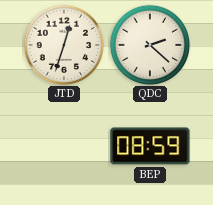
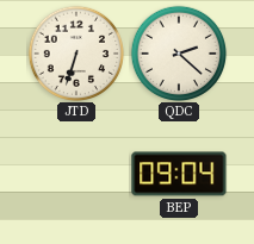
JTD: 12:33 -> 6:33 (75, 52)
BEP: 08:59 -> 09:04 (179, 174)
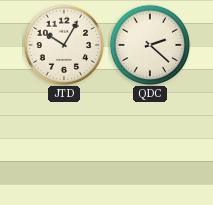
JTD: 6:33 -> 10:05 (63, 44)
BEP: 09:04 -> none (179, 174)
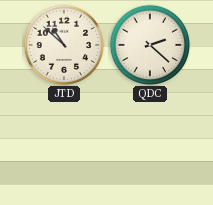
JTD: 10:05 -> 10:52 (63, 44)
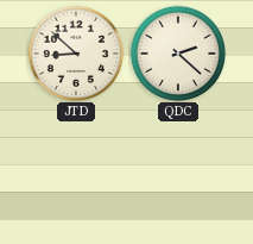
JTD: 10:52 -> 8:52 (75, 52)
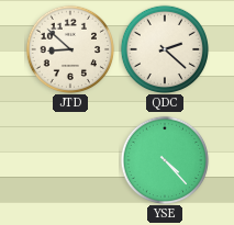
YSE: none -> 4:23 (164, 159)
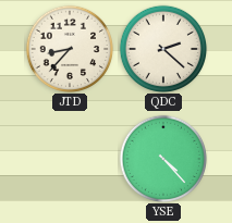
JTD: 8:52 -> 8:37 (69, 48)
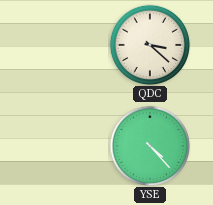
JTD: 8:37 -> none (69, 48)
QDC: 2:22 -> 3:22 (149, 44)
